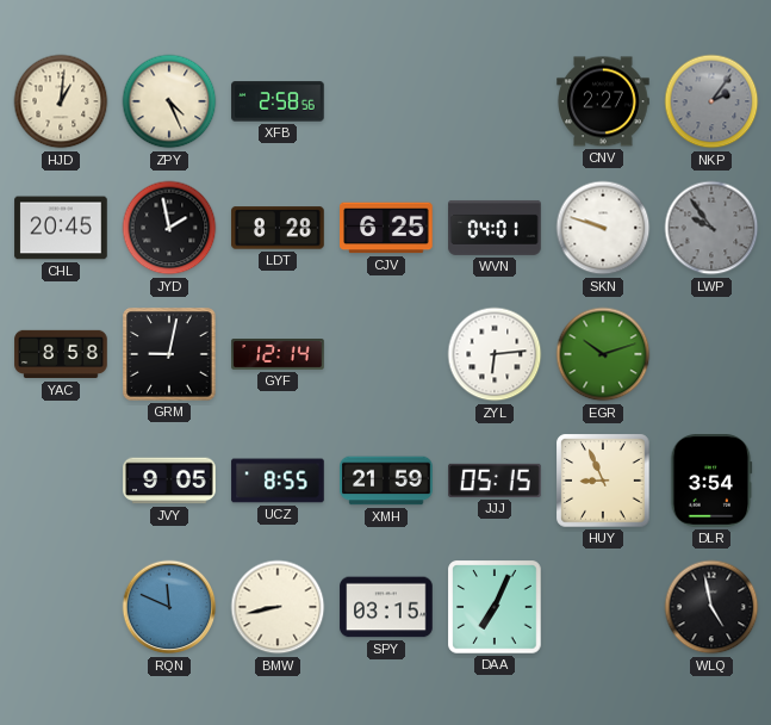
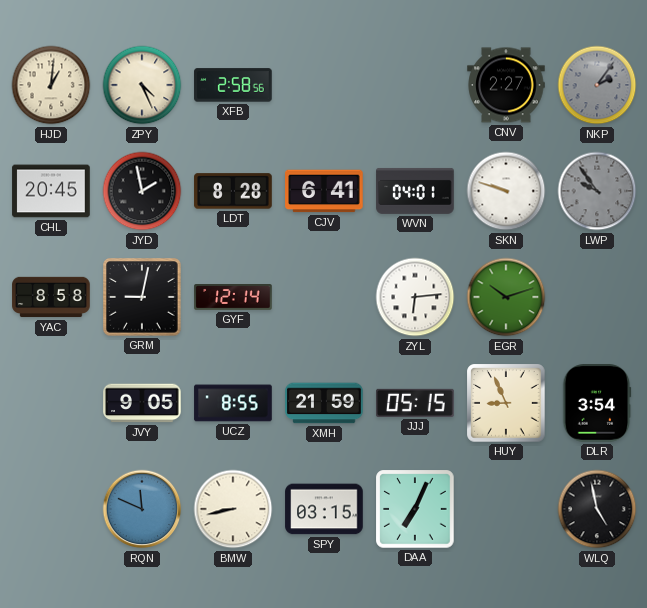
CJV: 6:25 -> 6:41 (324, 191)
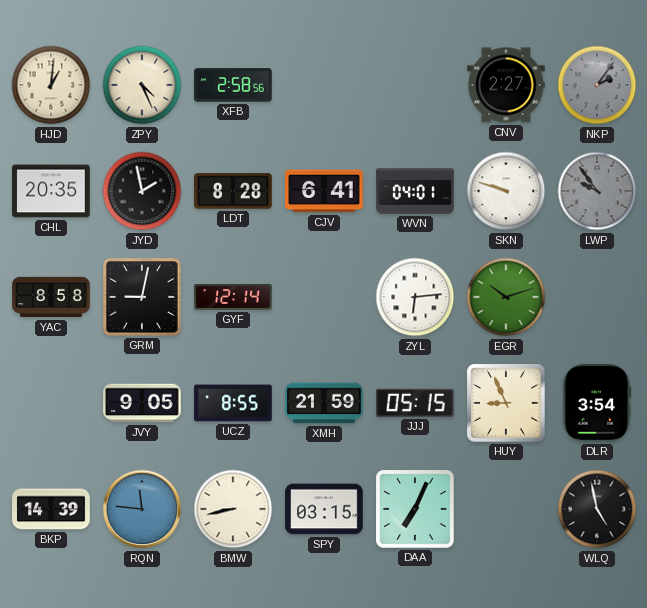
CHL: 20:45 -> 20:35 (51, 191)
BKP: none -> 14:39 (51, 509)
RQN: 11:49 -> 11:46 (142, 509)
